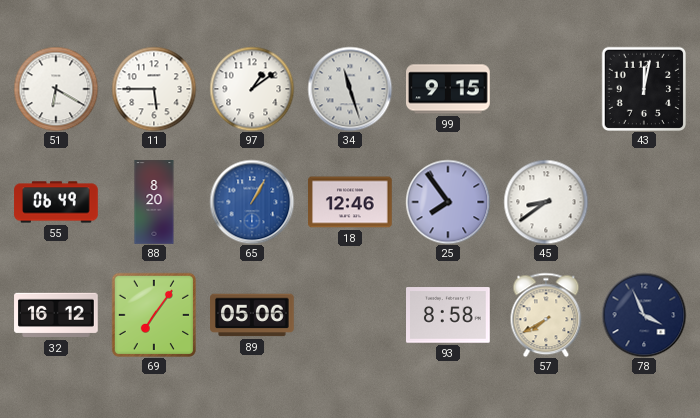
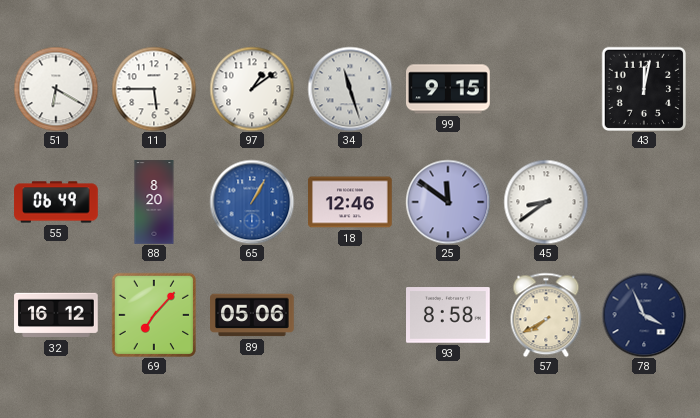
25: 7:54 -> 11:51 (448, 202)
69: 7:06 -> 7:07 (153, 314)
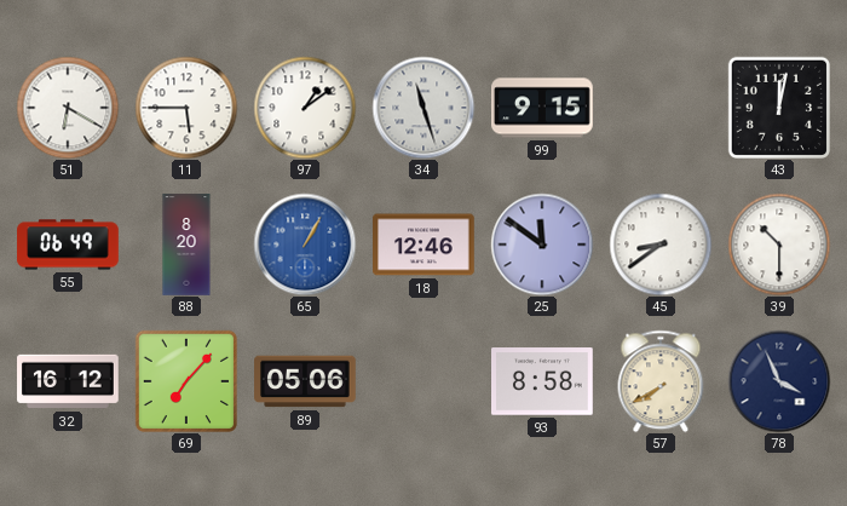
39: none -> 10:30 (779, 245)
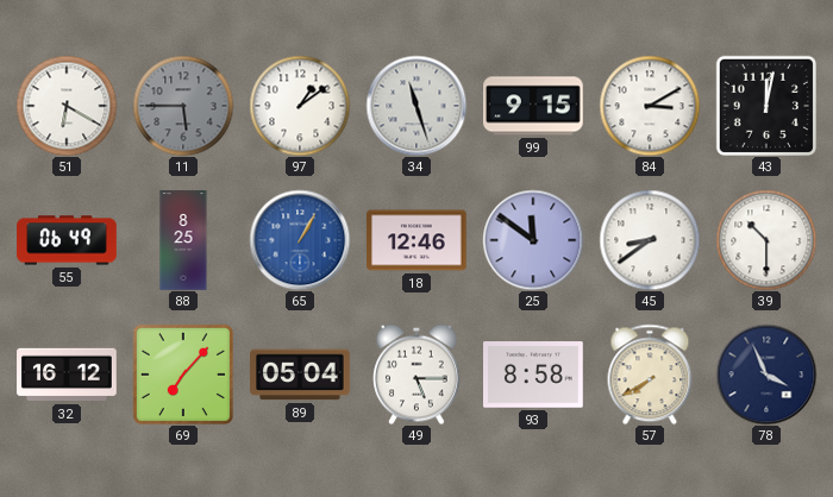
11 dial: white -> grey (183, 106)
84: none -> 3:10 (650, 106)
88: 8:20 -> 8:25 (183, 240)
89: 05:06 -> 05:04 (300, 375)
49: none -> 5:15 (418, 375)
